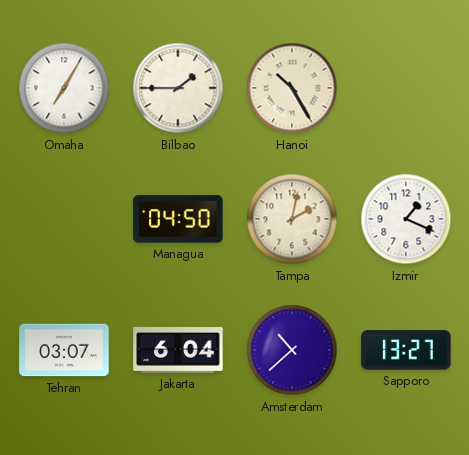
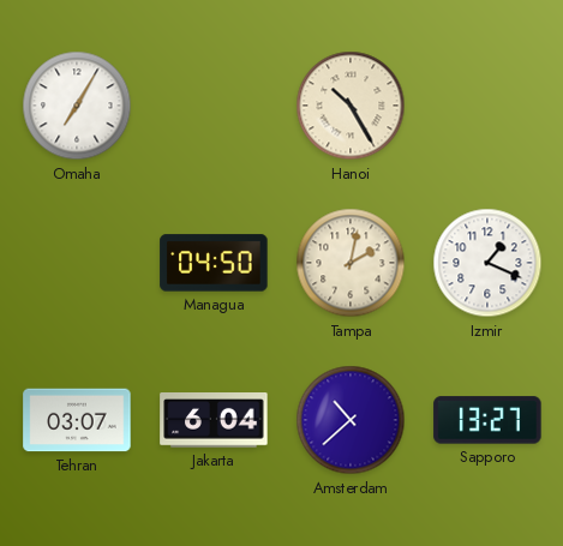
Bilbao: 1:45 -> none (178, 88)
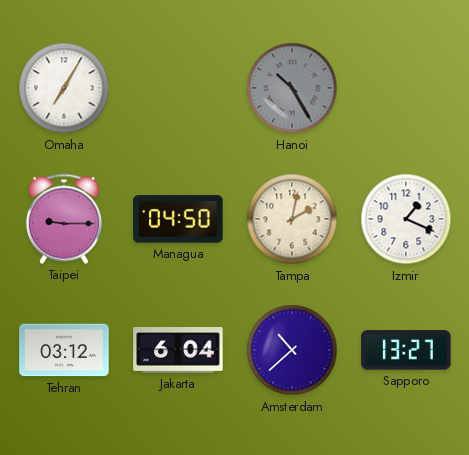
Hanoi dial: cream -> grey (292, 88)
Taipei: none -> 9:15 (64, 219)
Tehran: 03:07 -> 03:12 (64, 350)
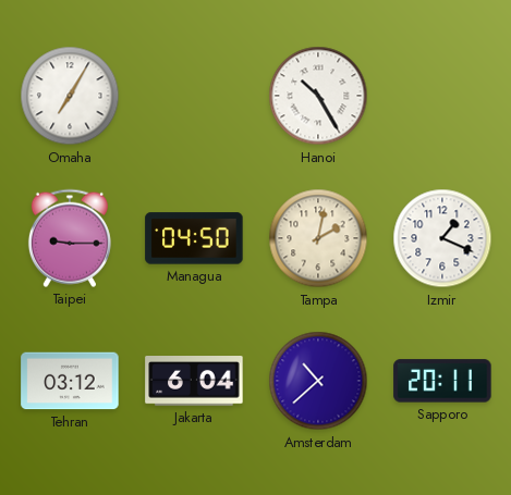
Hanoi dial: grey -> white (318, 96)
Sapporo: 13:27 -> 20:11 (442, 381)
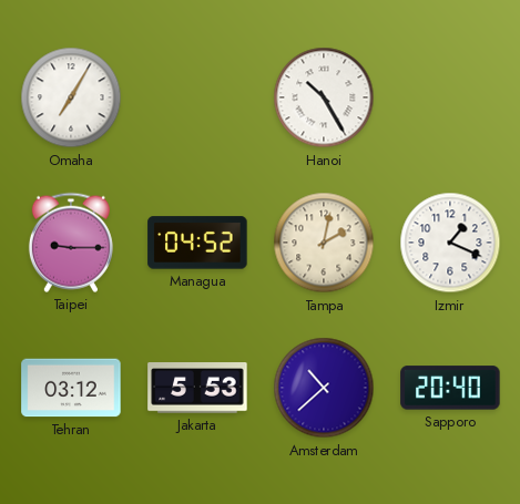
Managua: 04:50 -> 04:52 (197, 243)
Jakarta: 6:04 -> 5:53 (197, 388)
Sapporo: 20:11 -> 20:40 (450, 388)
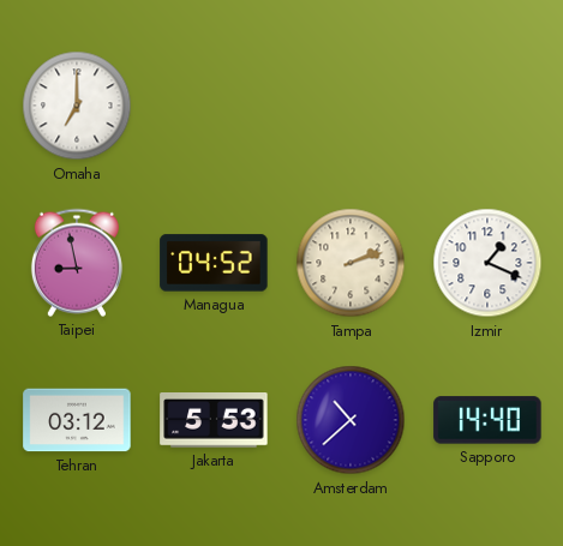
Omaha: 7:05 -> 7:00 (77, 106)
Hanoi: 10:25 -> none (324, 97)
Taipei: 9:15 -> 8:58 (77, 263)
Tampa: 2:02 -> 2:12 (351, 263)
Sapporo: 20:40 -> 14:40 (487, 420)
